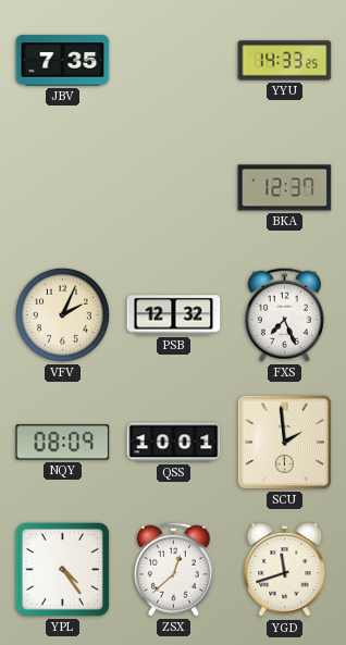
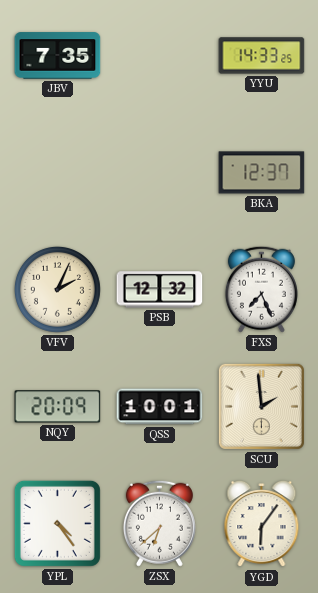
NQY: 08:09 -> 20:09 (58, 407)
ZSX: 12:38 -> 6:38 (159, 523)
YGD: 11:42 -> 6:06 (262, 524)
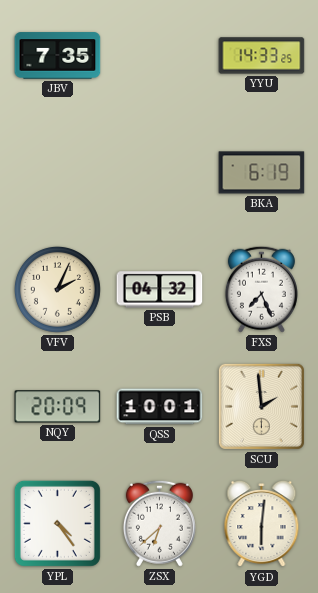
BKA: 12:37 -> 6:19 (262, 173)
PSB: 12:32 -> 04:32 (160, 290)
YGD: 6:06 -> 6:01 (262, 524)
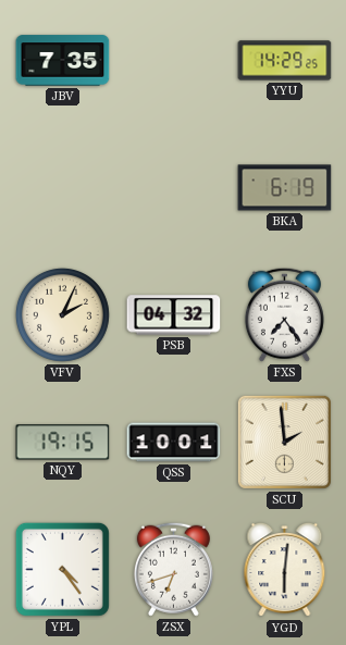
YYU: 14:33 -> 14:29 (285, 61)
FXS: 7:26 -> 7:24 (284, 314)
NQY: 20:09 -> 19:15 (63, 443)
ZSX: 6:38 -> 6:42 (173, 569)
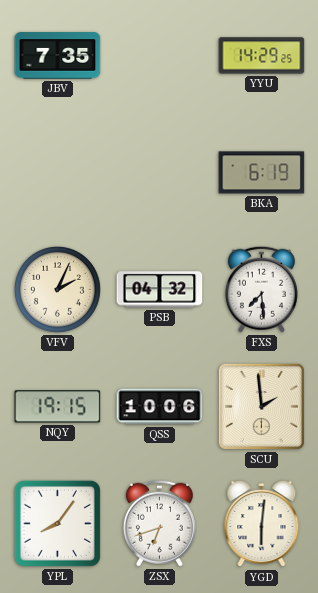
FXS: 7:24 -> 7:29 (261, 289)
QSS: 10:01 -> 10:06 (160, 407)
YPL: 4:24 -> 8:06 (57, 523)
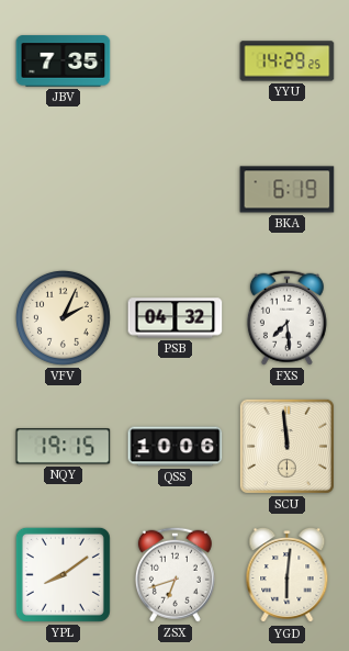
SCU: 1:59 -> 11:59 (286, 446)
YPL: 8:06 -> 8:09 (63, 574)
